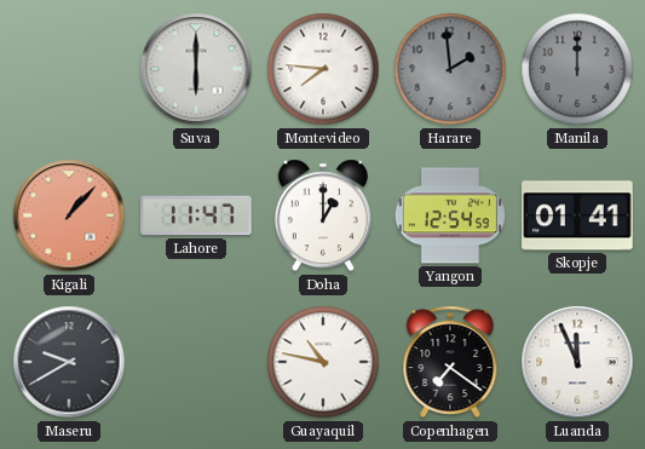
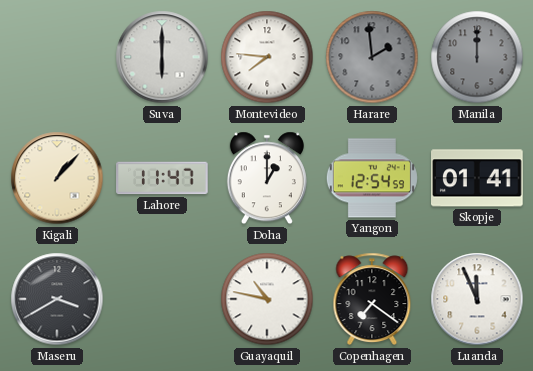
Kigali dial: salmon -> cream (57, 178)
Maseru: 9:40 -> 3:40 (57, 299)
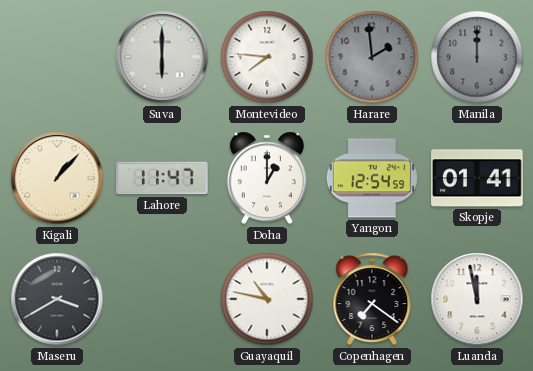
Luanda: 11:56 -> 11:58 (477, 299)
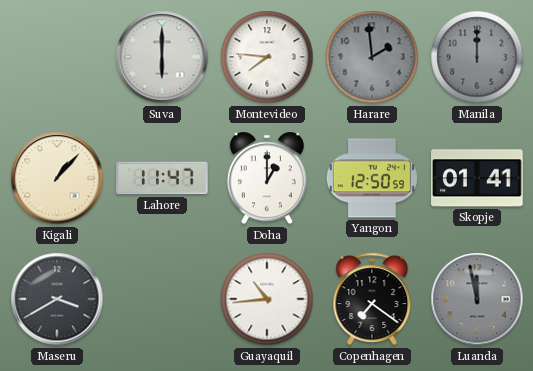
Yangon: 12:54 -> 12:50 (372, 178)
Guayaquil: 10:47 -> 10:44 (267, 299)
Luanda dial: white -> grey (477, 299)
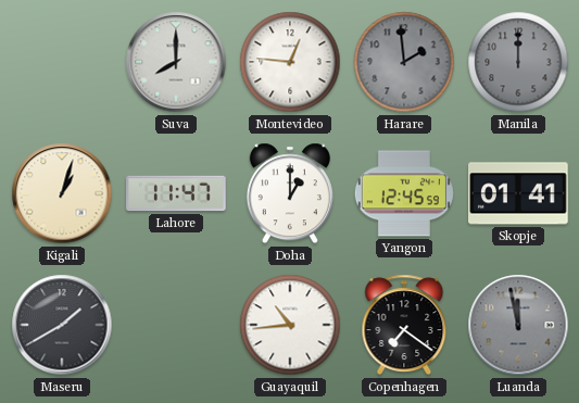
Suva: 6:00 -> 8:00 (176, 62)
Montevideo: 7:46 -> 12:46 (290, 62)
Kigali: 1:07 -> 1:03 (62, 193)
Yangon: 12:50 -> 12:45 (404, 193)
Maseru: 3:40 -> 1:40 (62, 325)
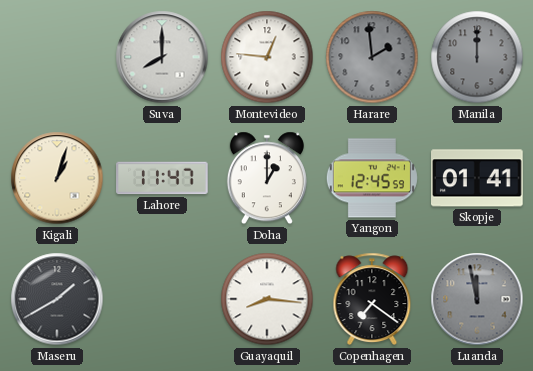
Guayaquil: 10:44 -> 8:16 (267, 299)
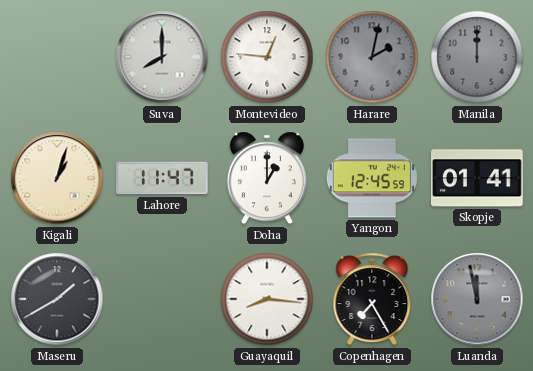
Harare: 1:59 -> 2:02 (372, 57)
Copenhagen: 7:21 -> 7:25 (372, 299)
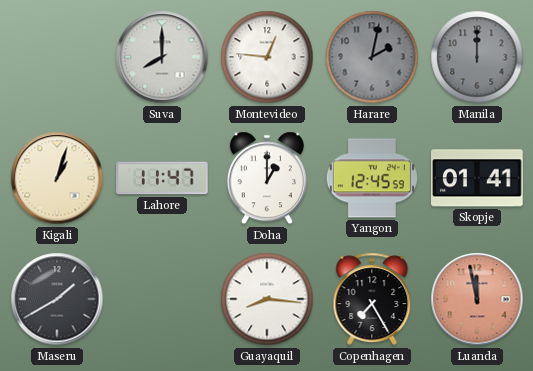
Luanda dial: grey -> salmon (477, 299)
